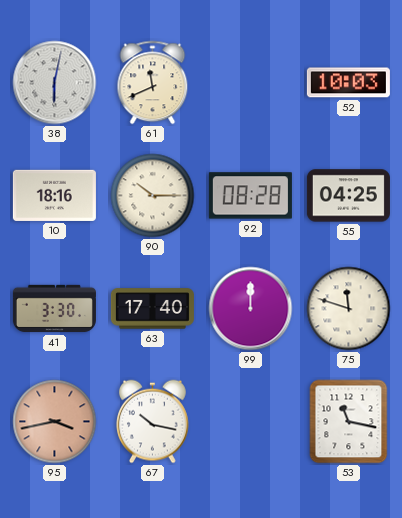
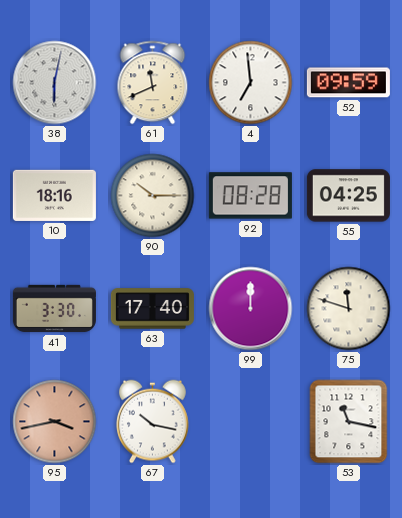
4: none -> 6:59 (251, 83)
52: 10:03 -> 09:59 (348, 83)
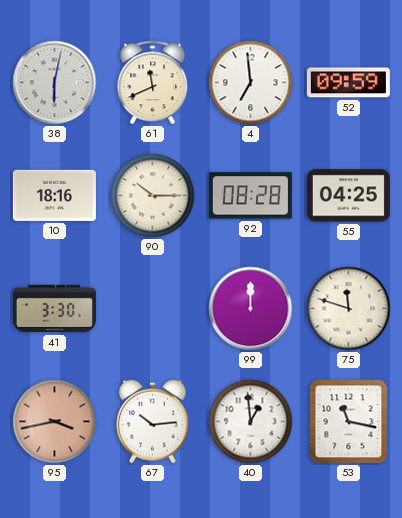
63: 17:40 -> none (152, 309)
67: 10:17 -> 10:14 (153, 422)
40: none -> 12:59 (251, 422)
